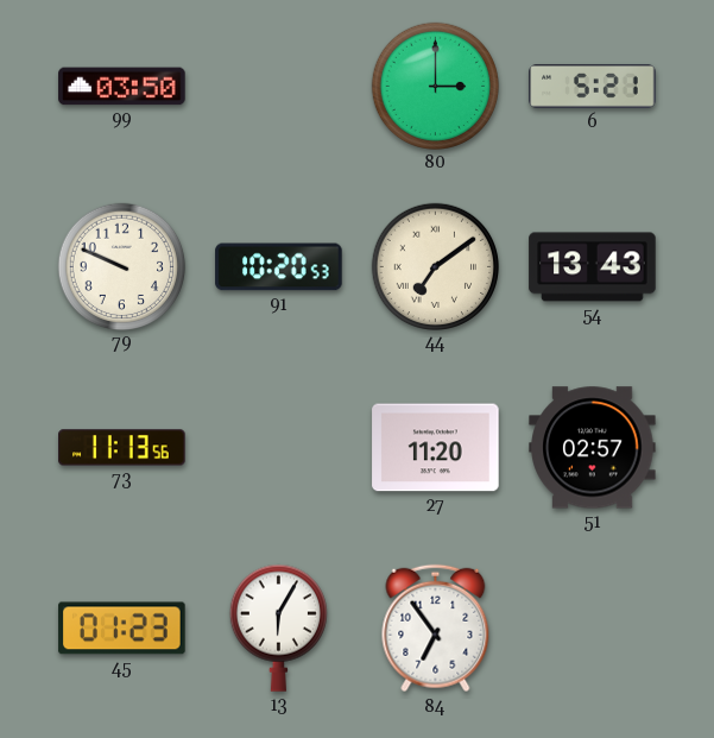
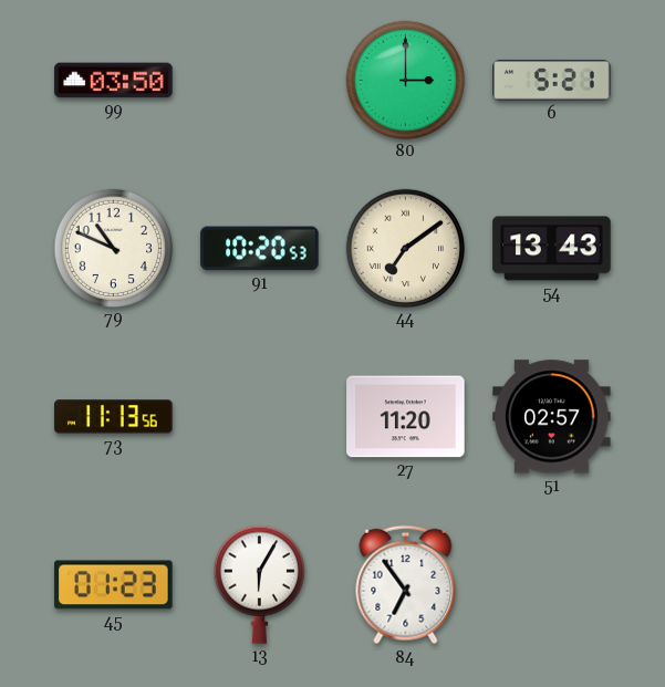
79: 9:49 -> 10:49 (113, 248)
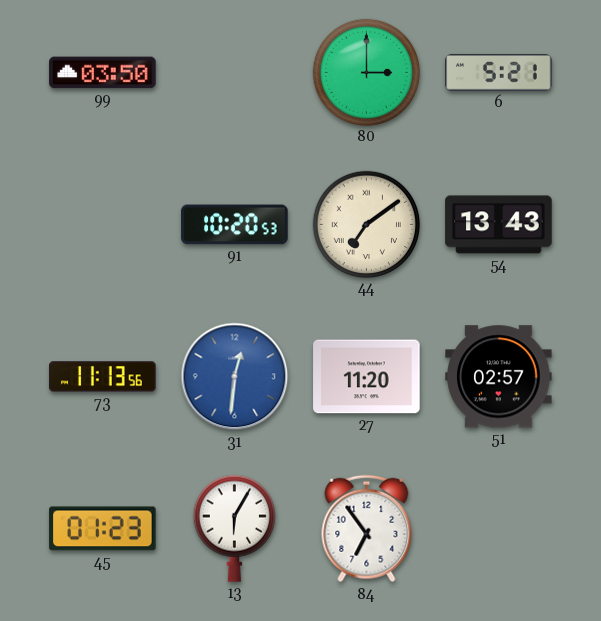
79: 10:49 -> none (113, 248)
31: none -> 12:31 (235, 377)
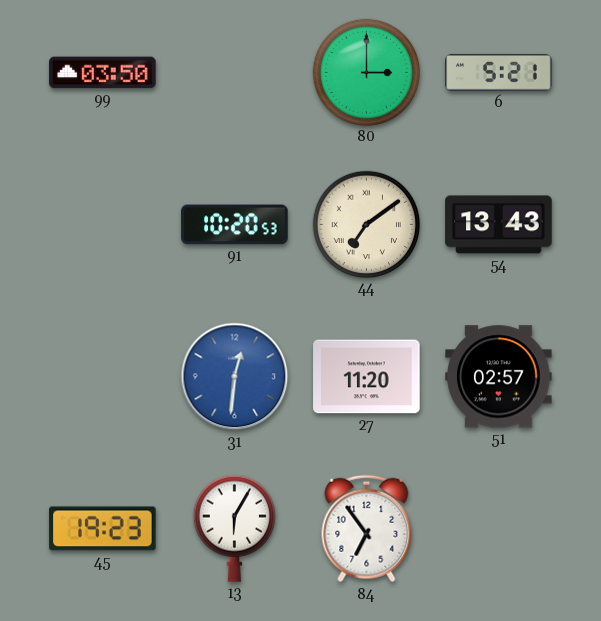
73: 11:13 -> none (103, 377)
45: 01:23 -> 19:23 (103, 529)
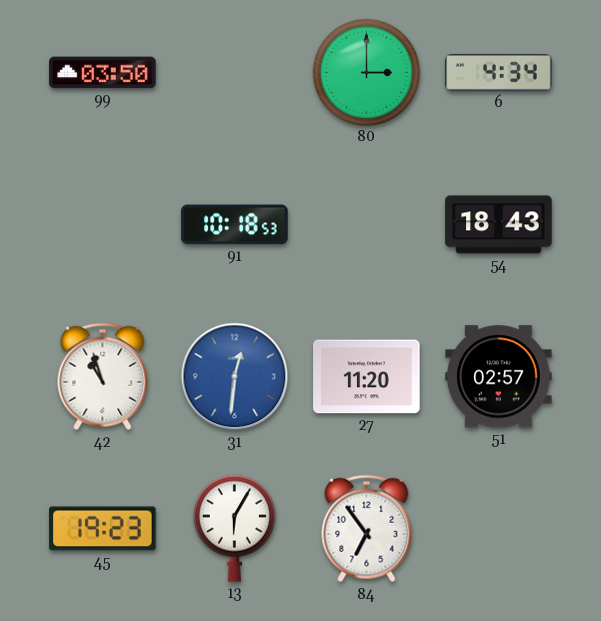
6: 5:21 -> 4:34 (499, 73)
91: 10:20 -> 10:18 (235, 225)
44: 7:09 -> none (366, 224)
54: 13:43 -> 18:43 (499, 225)
42: none -> 10:57 (103, 377)
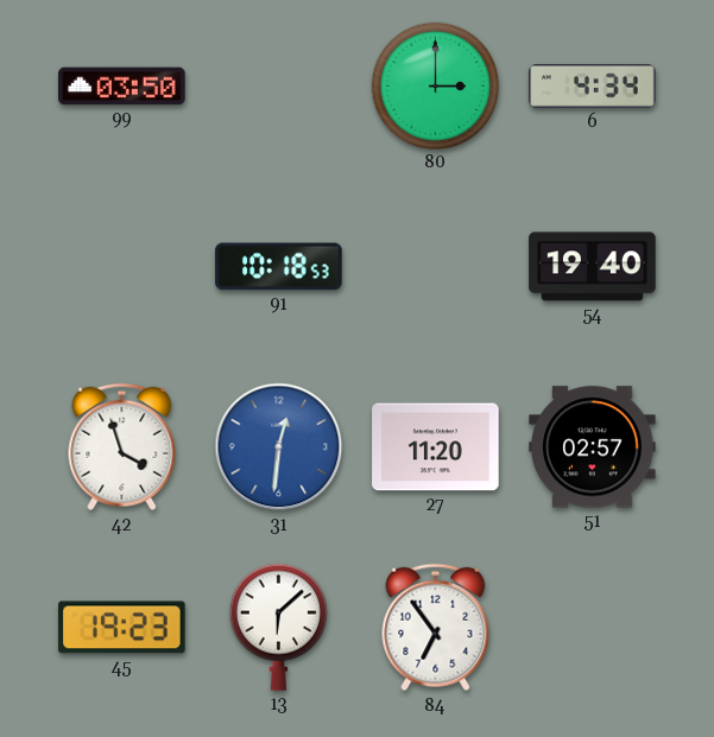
54: 18:43 -> 19:40 (593, 267)
42: 10:57 -> 3:57 (122, 447)
13: 6:05 -> 6:08 (278, 627)
